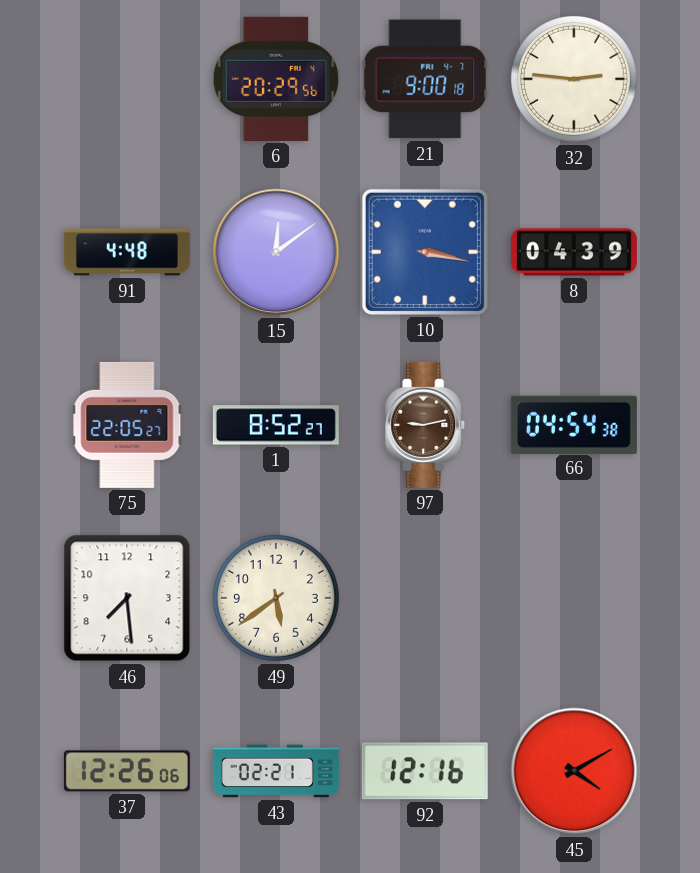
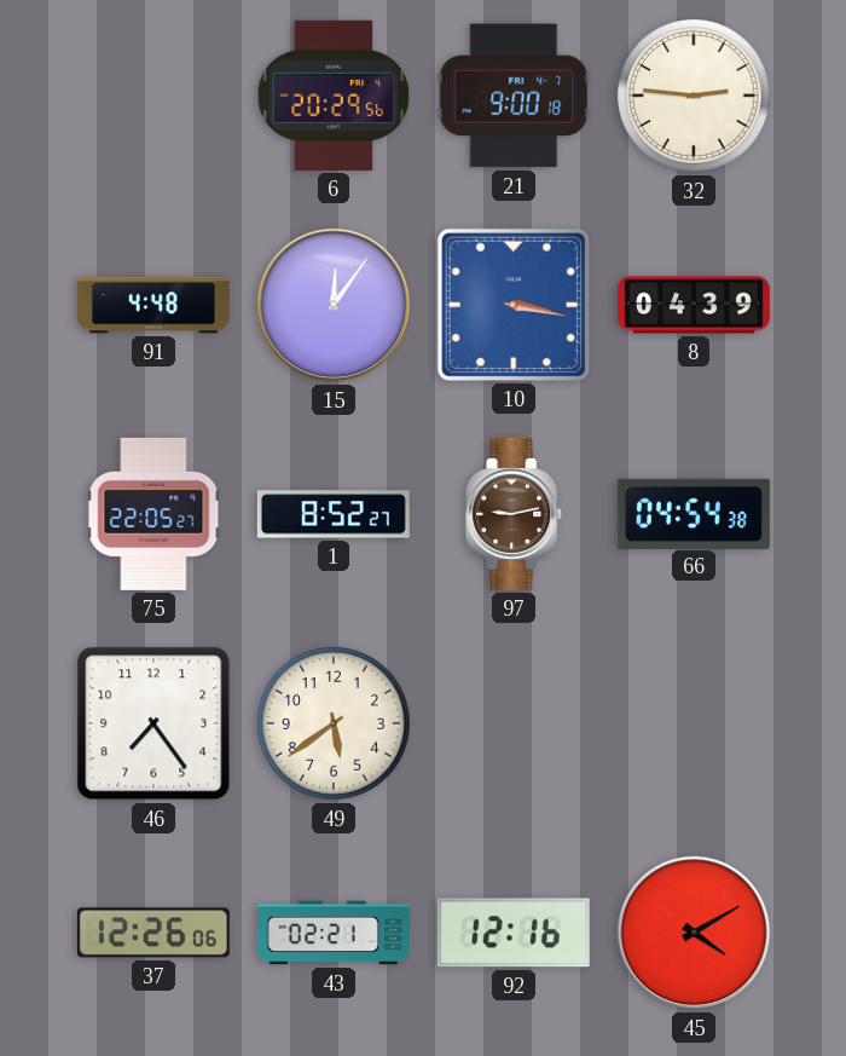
15: 12:09 -> 12:06 (334, 305)
46: 7:29 -> 7:24 (153, 723)
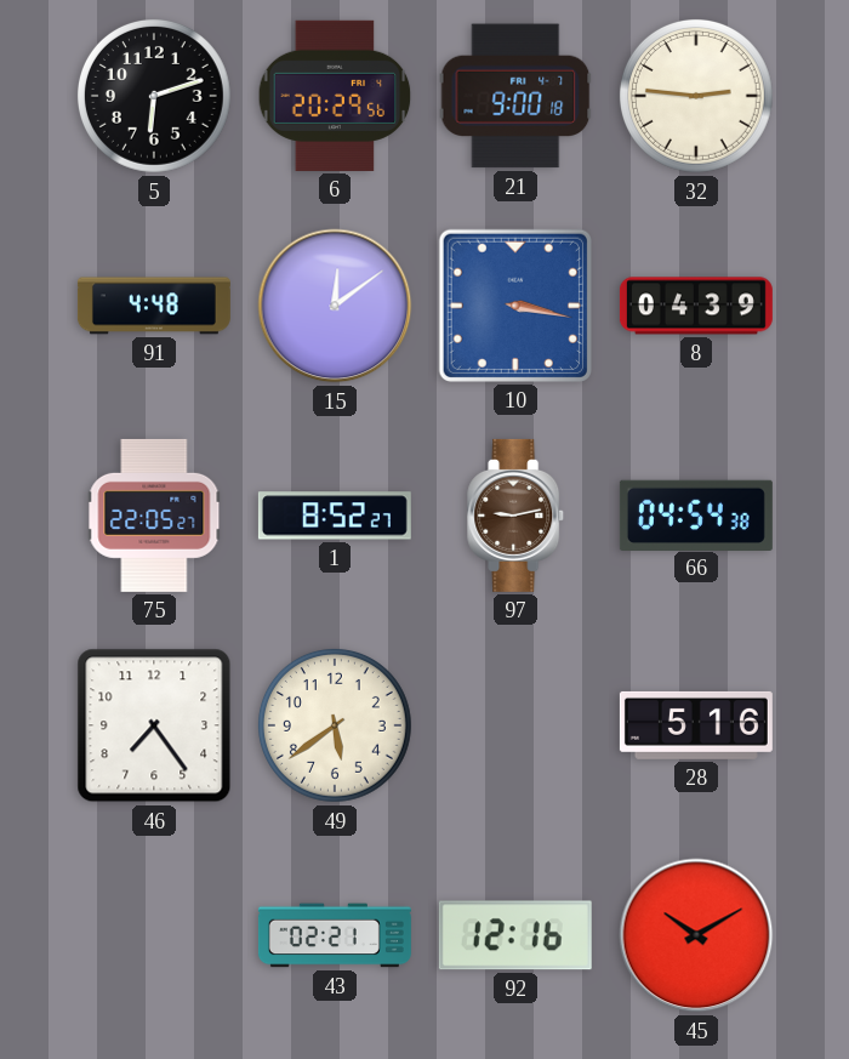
5: none -> 6:12 (154, 96)
15: 12:06 -> 12:09 (335, 306)
28: none -> 5:16 (696, 725)
37: 12:26 -> none (153, 933)
45: 4:10 -> 10:10 (696, 935)
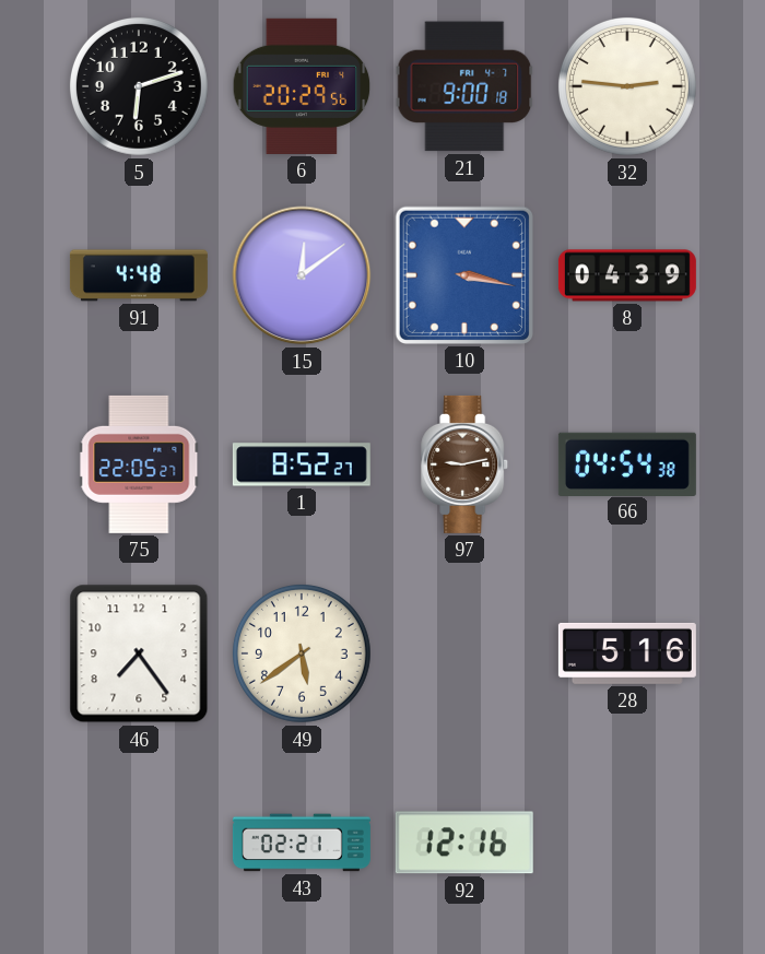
45: 10:10 -> none (696, 935)
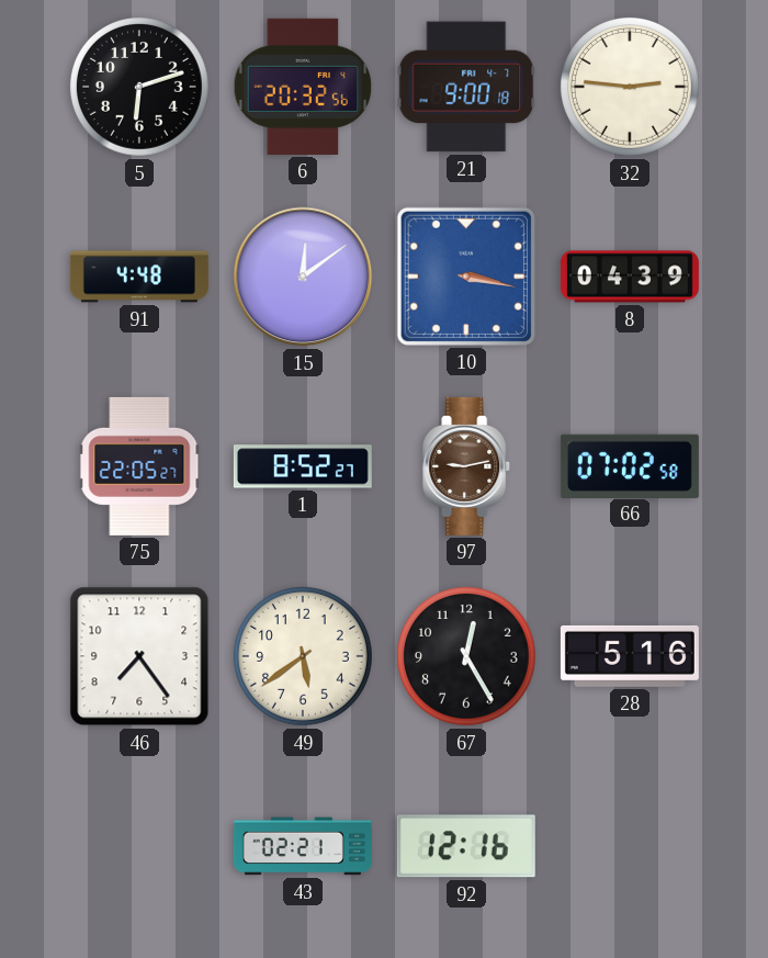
6: 20:29 -> 20:32 (303, 87)
66: 04:54 -> 07:02 (630, 465)
67: none -> 12:25 (466, 656)
